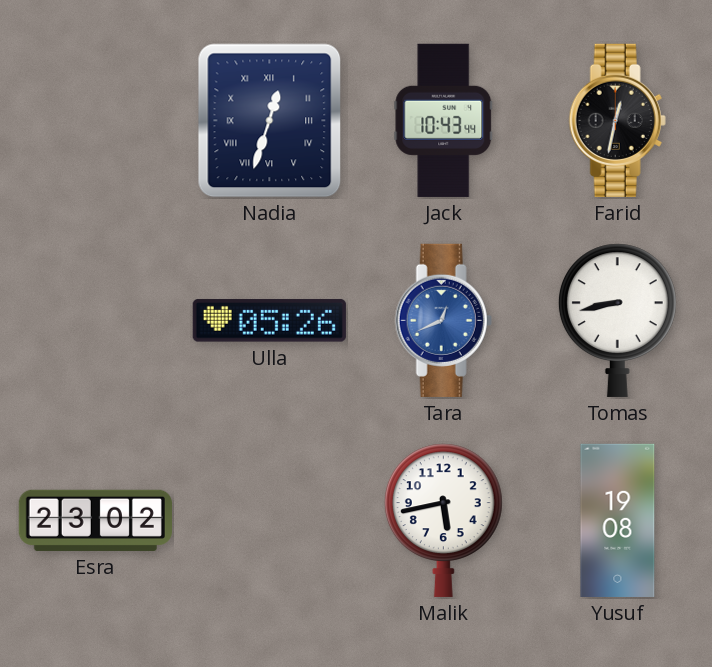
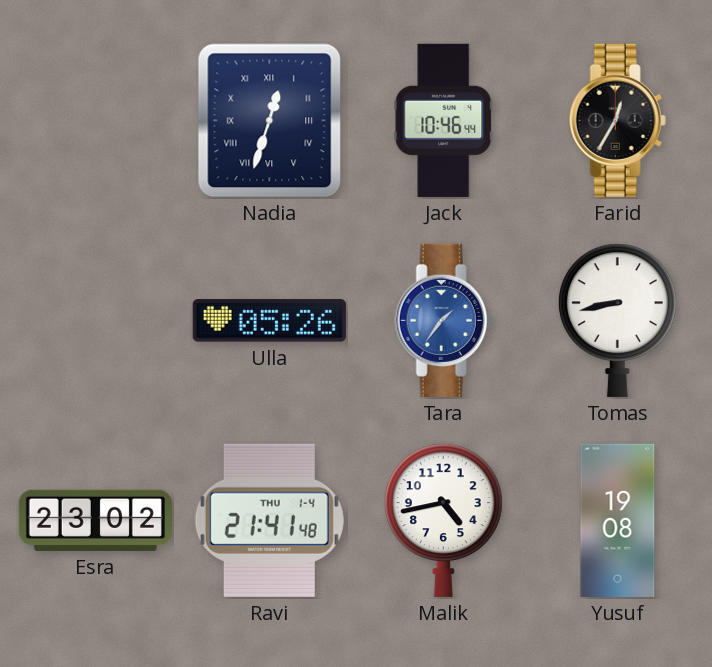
Jack: 10:43 -> 10:46 (444, 120)
Farid: 12:32 -> 12:35 (617, 120)
Tara: 12:41 -> 1:36 (443, 320)
Ravi: none -> 21:41 (269, 520)
Malik: 5:43 -> 4:43 (443, 520)
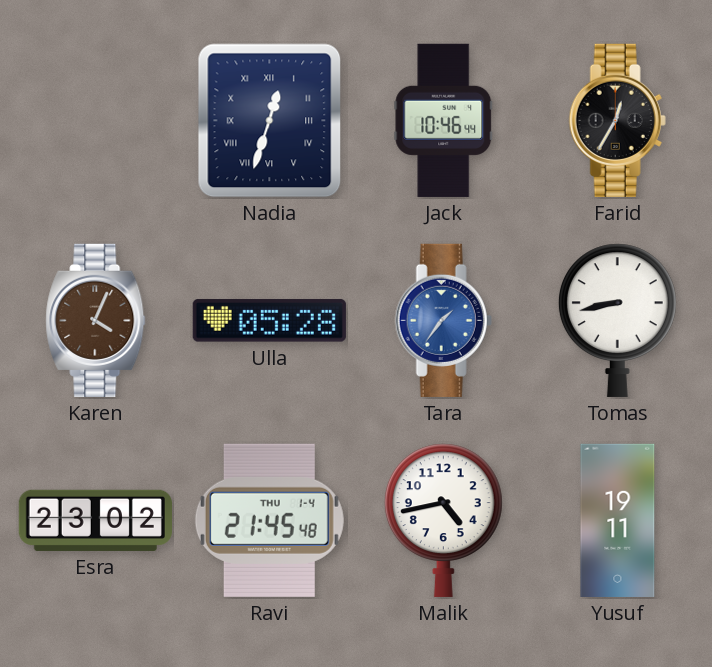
Karen: none -> 4:04 (96, 320)
Ulla: 05:26 -> 05:28 (269, 321)
Ravi: 21:41 -> 21:45 (269, 520)
Yusuf: 19:08 -> 19:11 (618, 520)
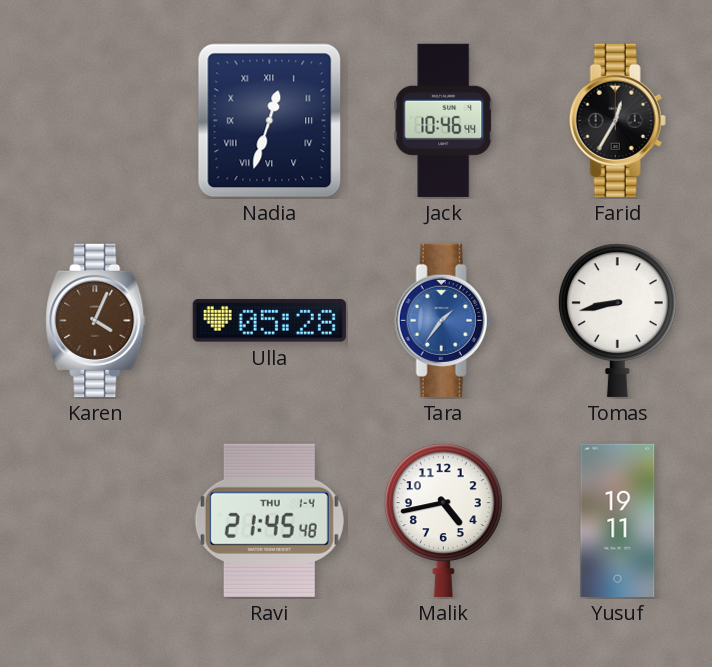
Esra: 23:02 -> none (95, 520)
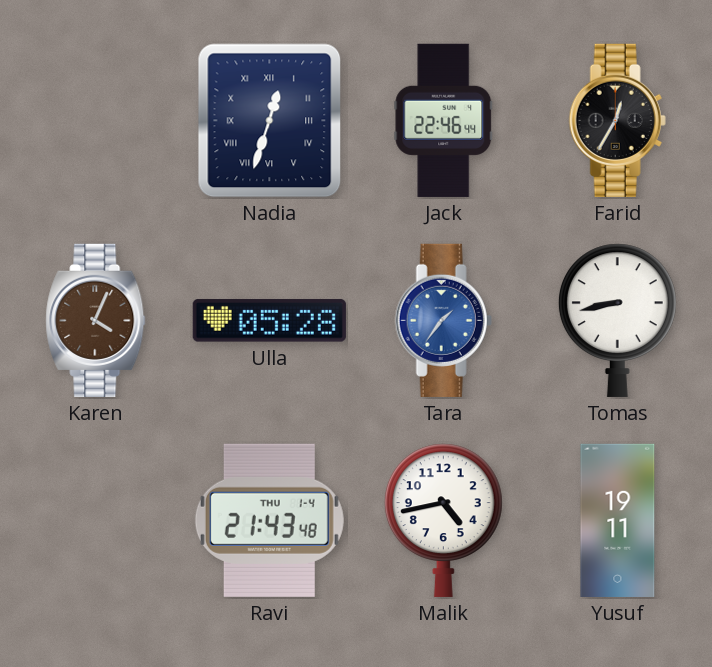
Jack: 10:46 -> 22:46 (444, 120)
Ravi: 21:45 -> 21:43 (269, 520)
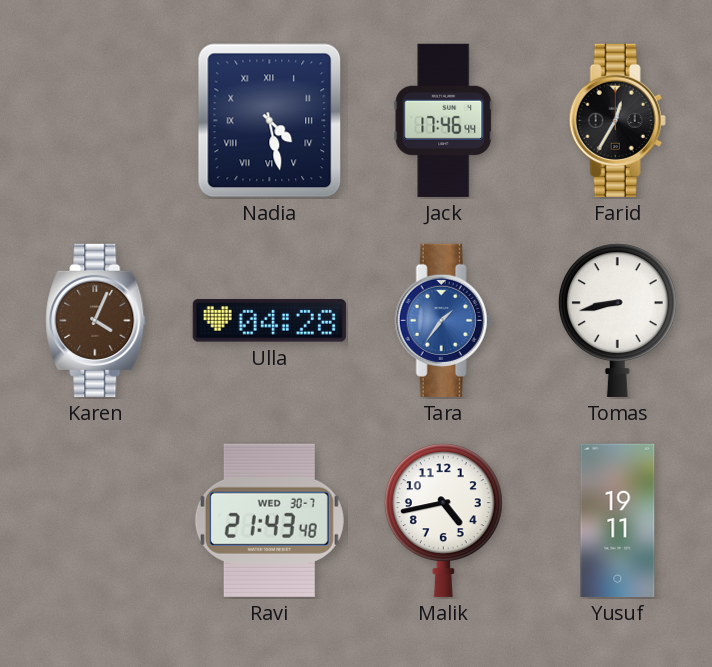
Nadia: 12:33 -> 4:28 (270, 121)
Jack: 22:46 -> 17:46 (444, 120)
Ulla: 05:28 -> 04:28 (269, 321)
Ravi date: THU 1-4 -> WED 30-7 (269, 520)
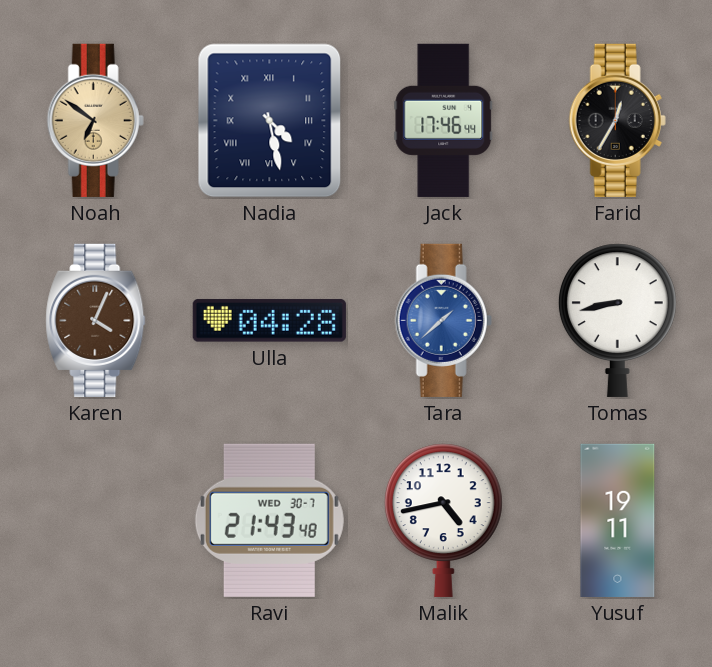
Noah: none -> 6:51 (95, 120)
Tara: 1:36 -> 1:38 (443, 320)
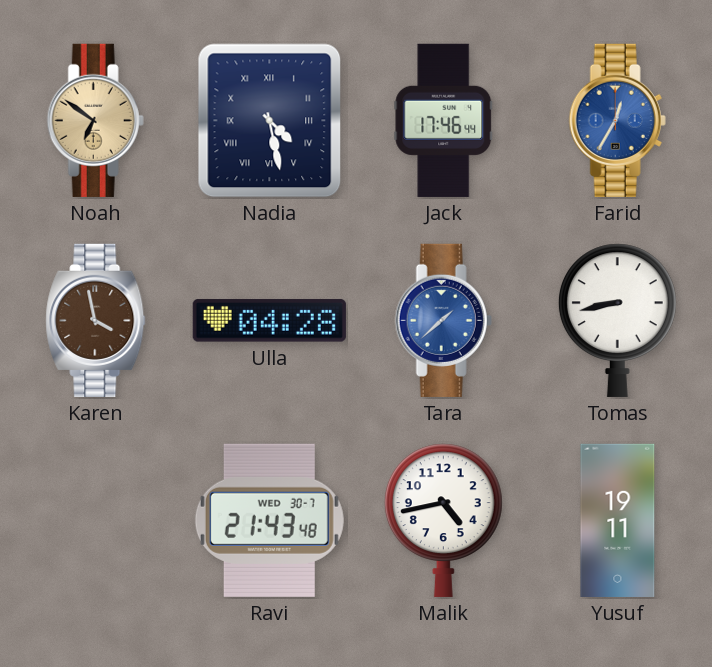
Farid dial: black -> blue (617, 120)
Karen: 4:04 -> 3:58 (96, 320)
